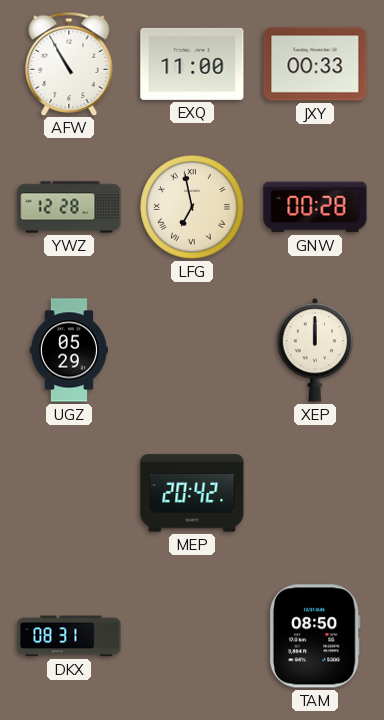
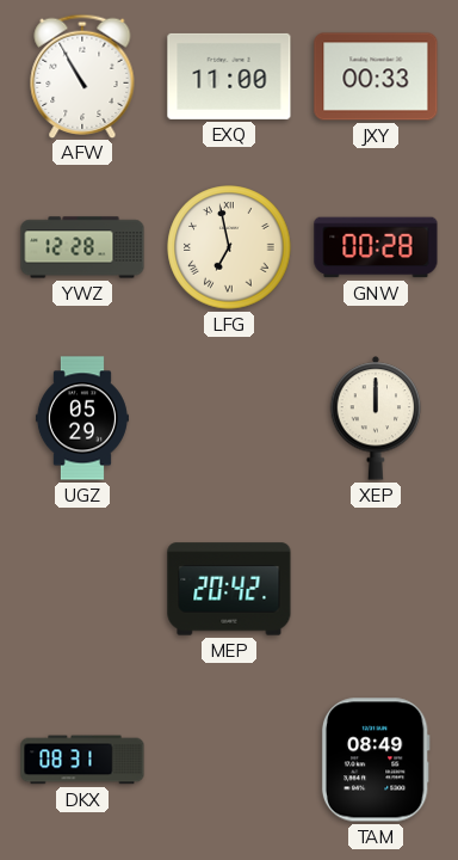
TAM: 08:50 -> 08:49 (376, 760)
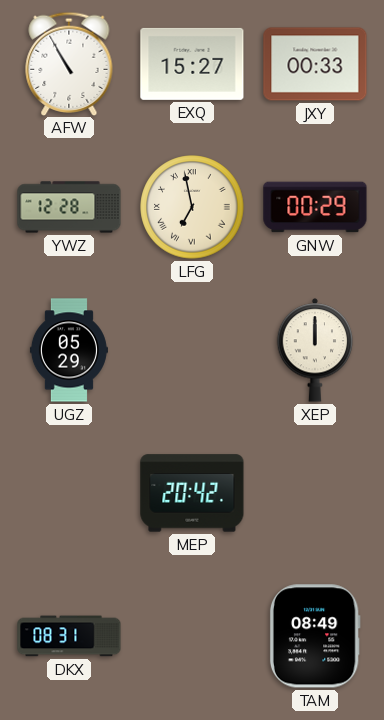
EXQ: 11:00 -> 15:27 (192, 64)
GNW: 00:28 -> 00:29 (315, 207)
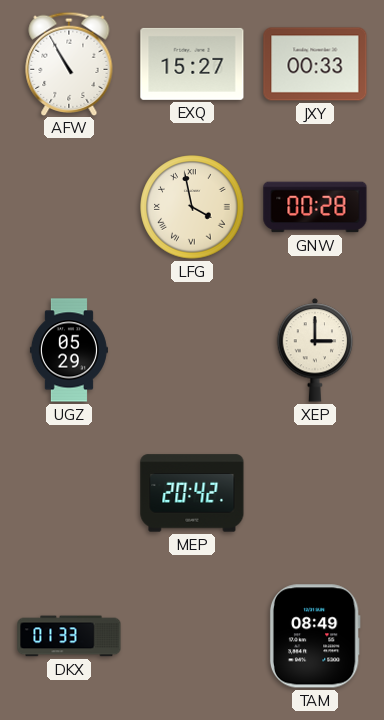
YWZ: 12:28 -> none (69, 207)
LFG: 6:58 -> 3:58 (192, 207)
GNW: 00:29 -> 00:28 (315, 207)
XEP: 12:00 -> 3:00 (315, 350)
DKX: 08:31 -> 01:33 (69, 636)
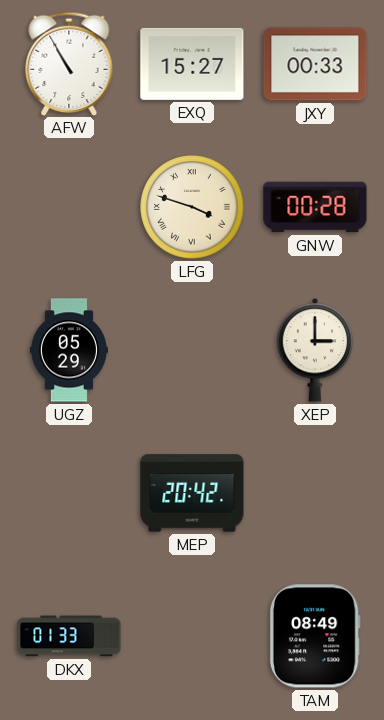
LFG: 3:58 -> 3:48 (192, 207)
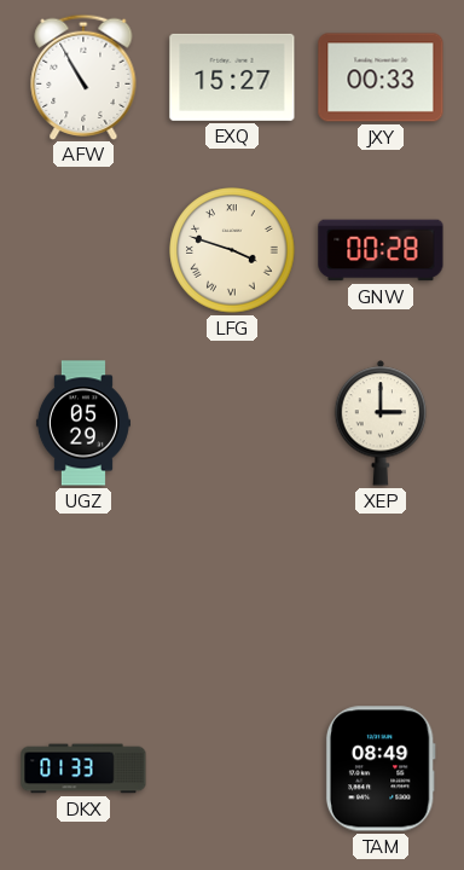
MEP: 20:42 -> none (192, 493)
